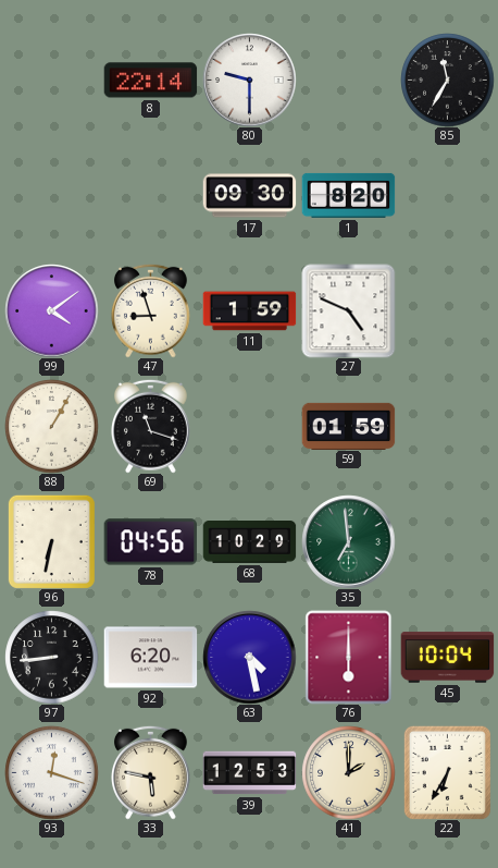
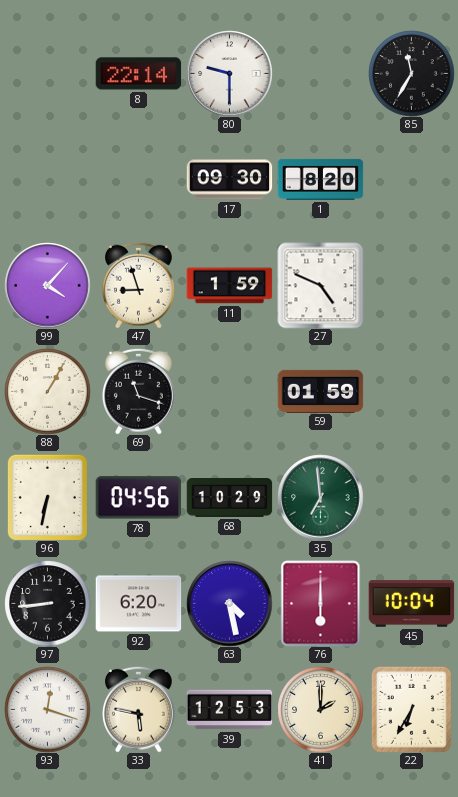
99: 4:09 -> 4:07 (47, 285)
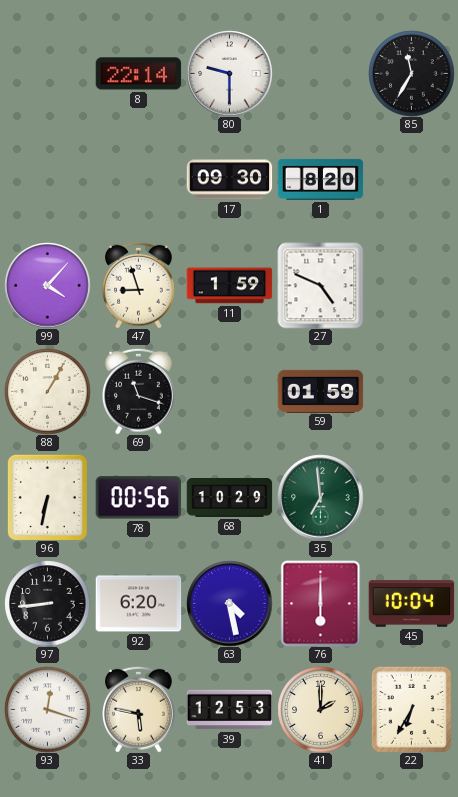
78: 04:56 -> 00:56 (138, 498)
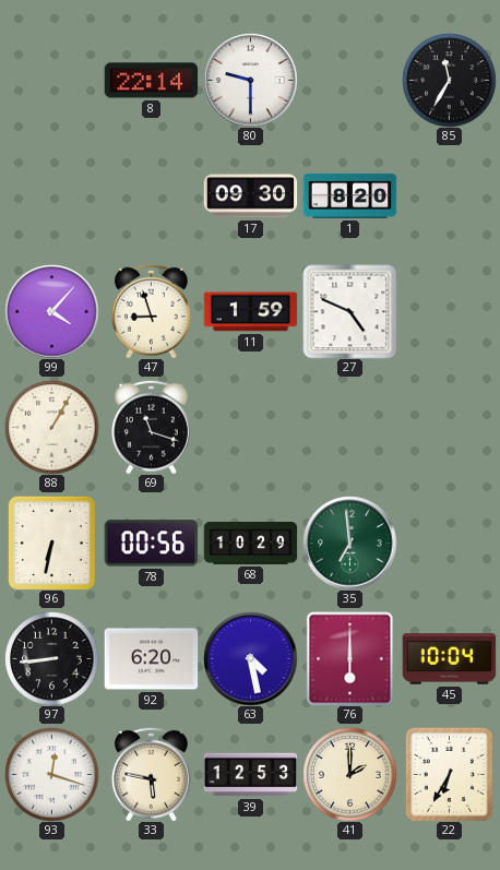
59: 01:59 -> none (320, 391)
